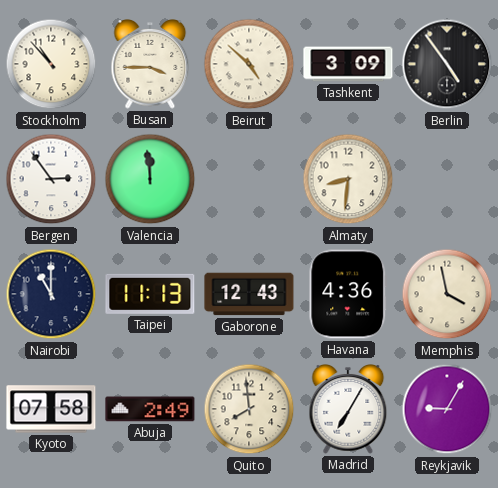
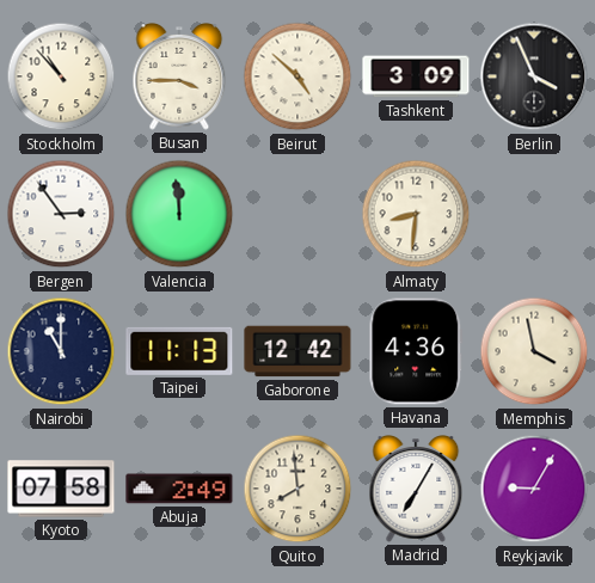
Berlin: 4:54 -> 3:56 (534, 76)
Gaborone: 12:43 -> 12:42 (297, 351)
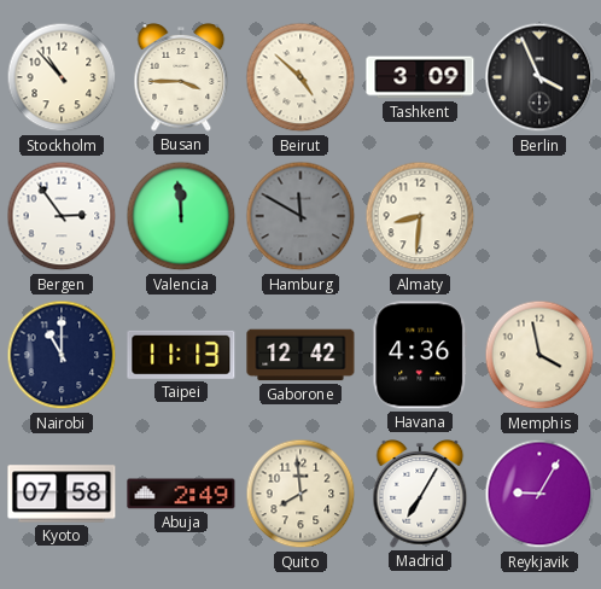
Hamburg: none -> 11:50 (300, 216)
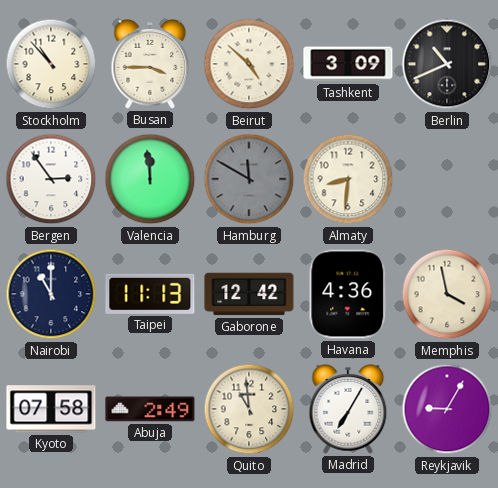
Berlin: 3:56 -> 10:41 (447, 64)
Quito: 7:59 -> 10:59 (249, 409)
